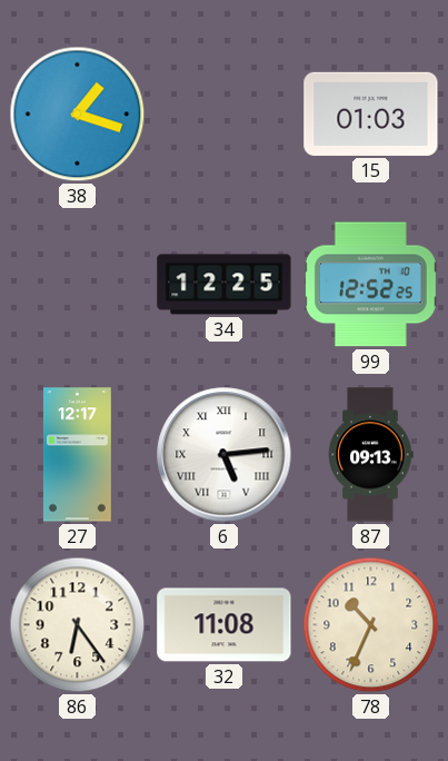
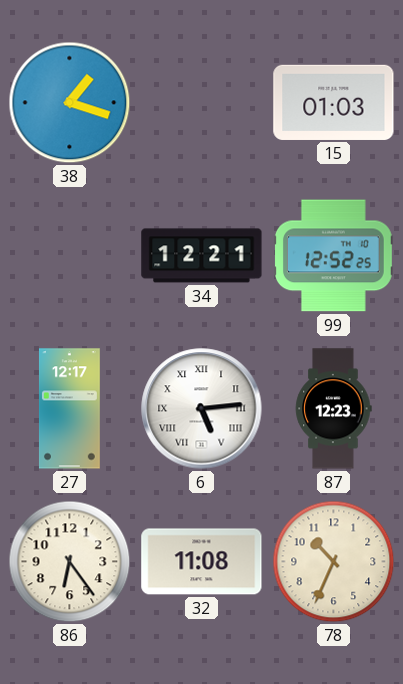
34: 12:25 -> 12:21 (202, 256)
87: 09:13 -> 12:23 (333, 409)
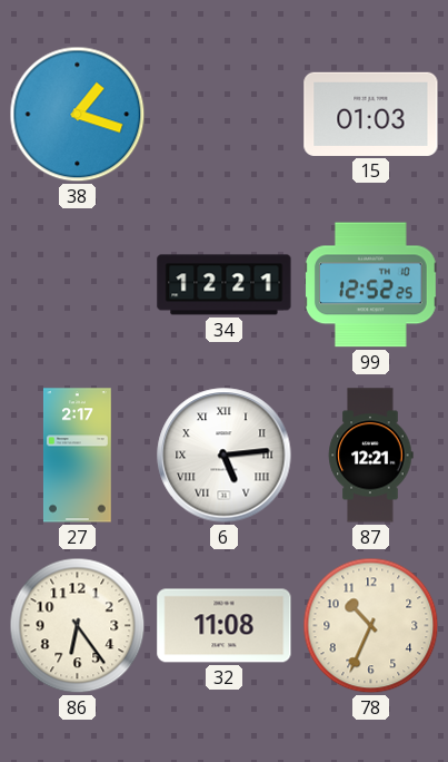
27: 12:17 -> 2:17 (77, 456)
87: 12:23 -> 12:21 (370, 456)
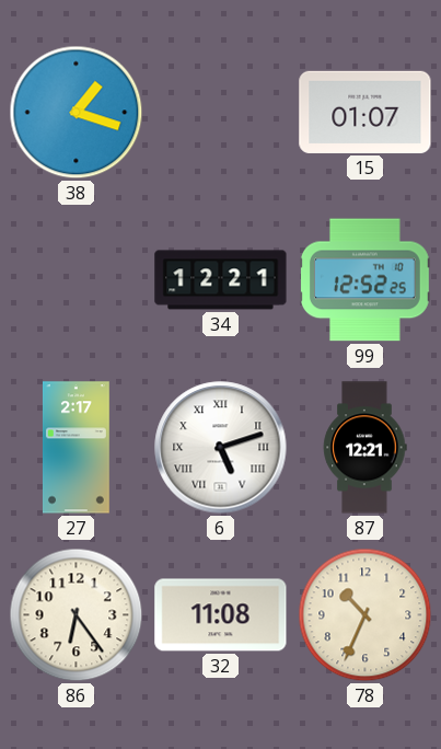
15: 01:03 -> 01:07 (365, 112)
6: 5:14 -> 5:12 (221, 448)
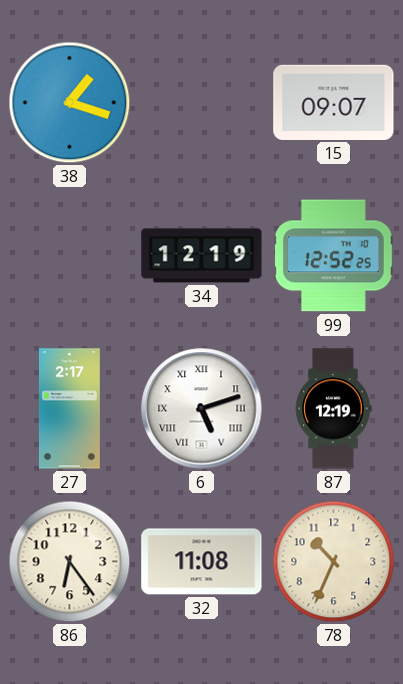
15: 01:07 -> 09:07 (334, 102)
34: 12:21 -> 12:19 (202, 256)
87: 12:21 -> 12:19 (333, 409)
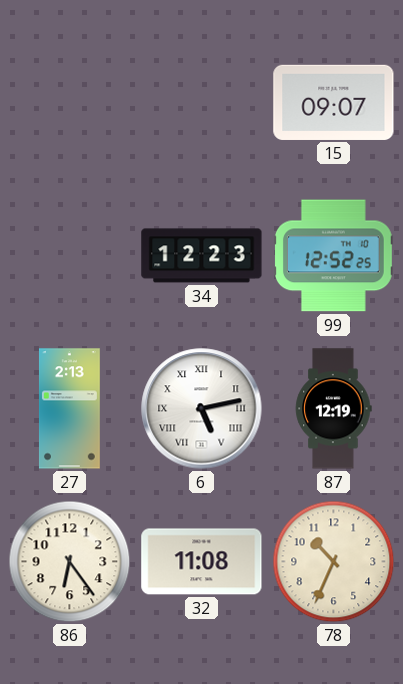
38: 1:18 -> none (70, 103)
34: 12:19 -> 12:23 (202, 256)
27: 2:17 -> 2:13 (69, 409)
6: 5:12 -> 5:13 (202, 409)
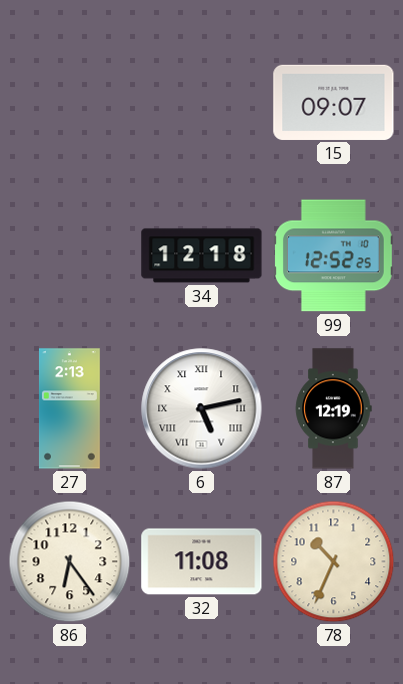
34: 12:23 -> 12:18 (202, 256)
